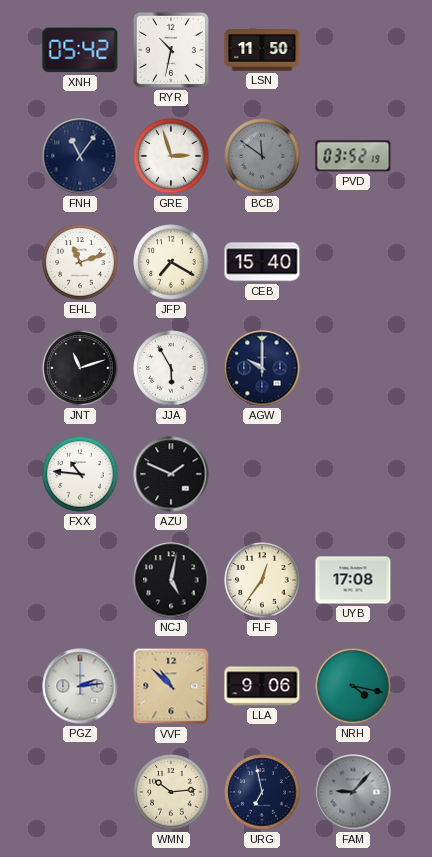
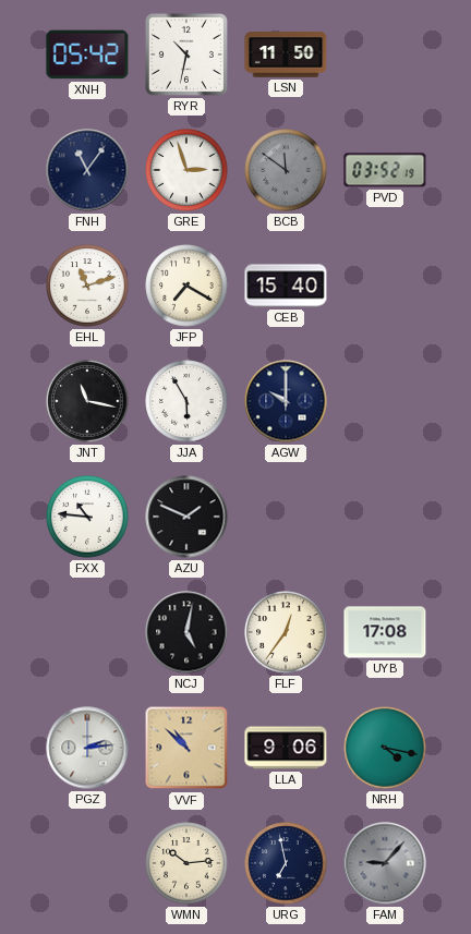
JNT: 11:12 -> 11:17 (87, 401)
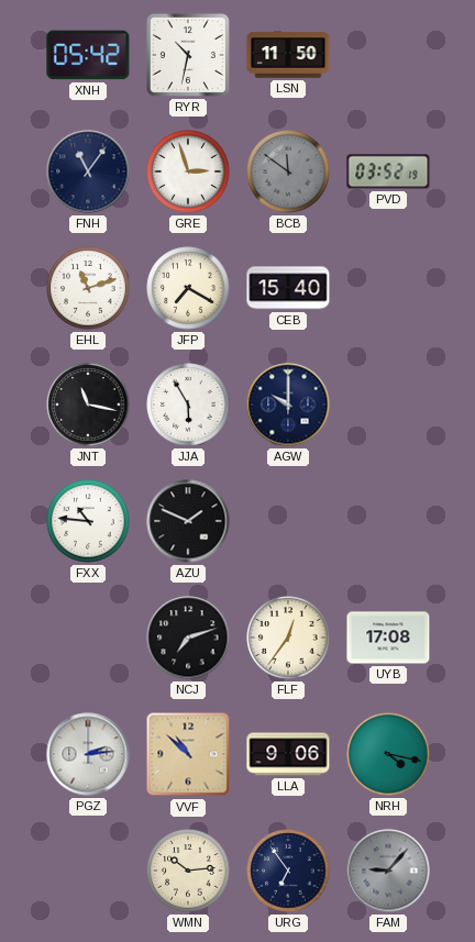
NCJ: 5:02 -> 7:12 (188, 638)
URG: 6:58 -> 6:54 (288, 871)
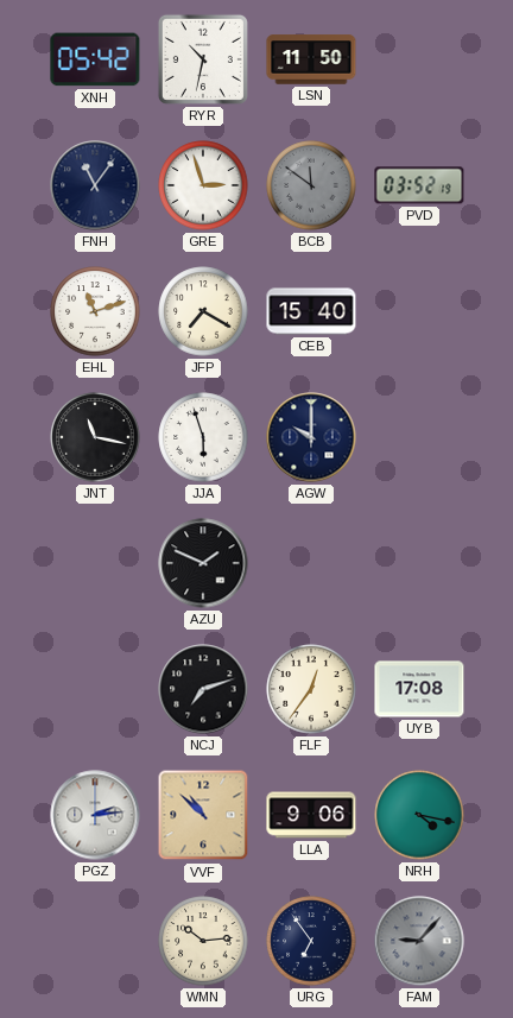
JJA: 5:55 -> 5:57 (203, 437)
FXX: 10:46 -> none (88, 521)
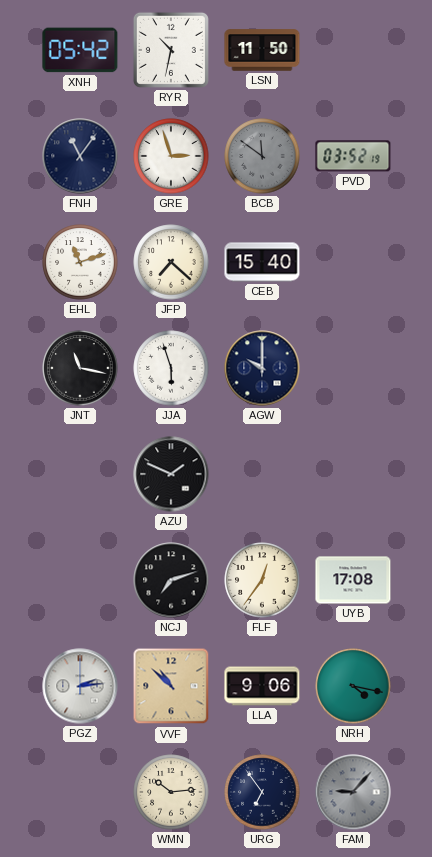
JFP: 7:20 -> 7:22 (171, 262)
